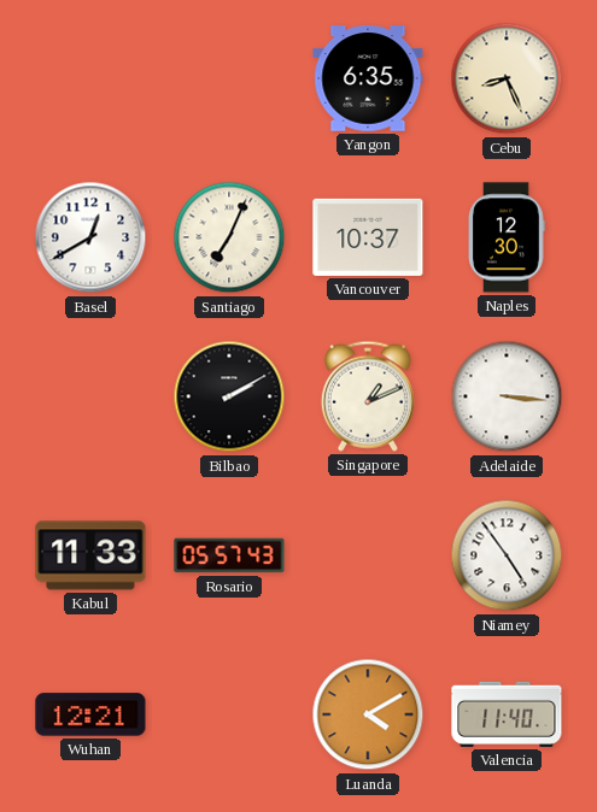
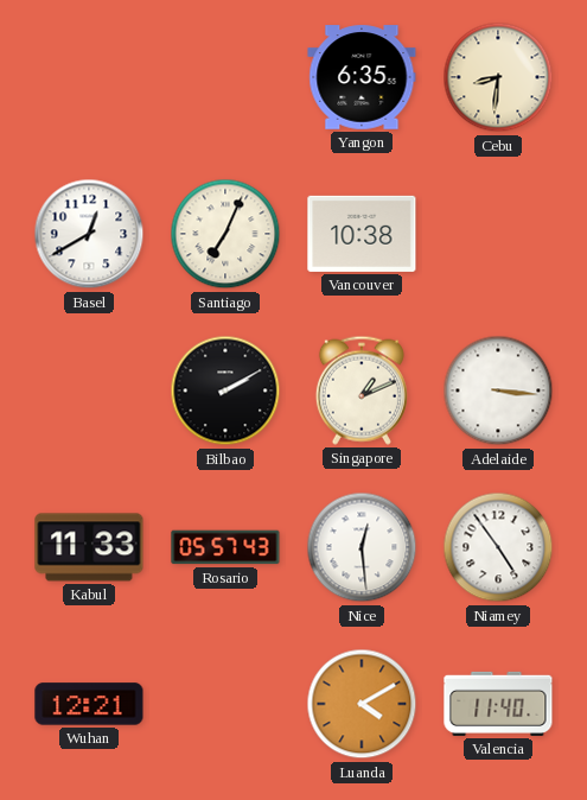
Cebu: 8:26 -> 8:31 (498, 77)
Vancouver: 10:37 -> 10:38 (362, 234)
Naples: 12:30 -> none (507, 237)
Nice: none -> 12:29 (362, 547)
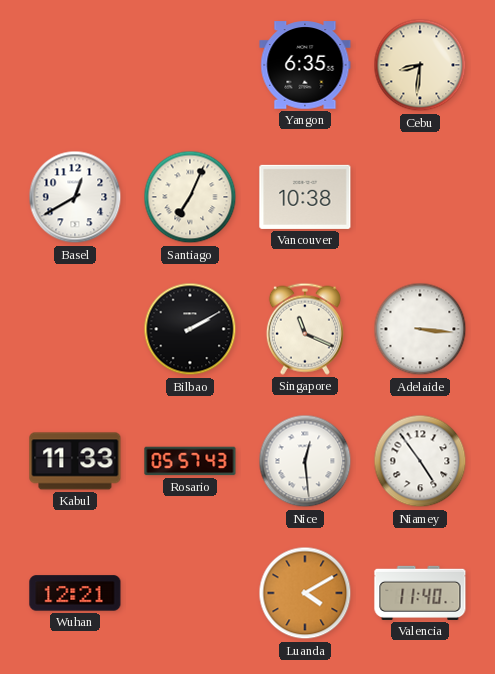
Singapore: 1:11 -> 11:19 (305, 329)
